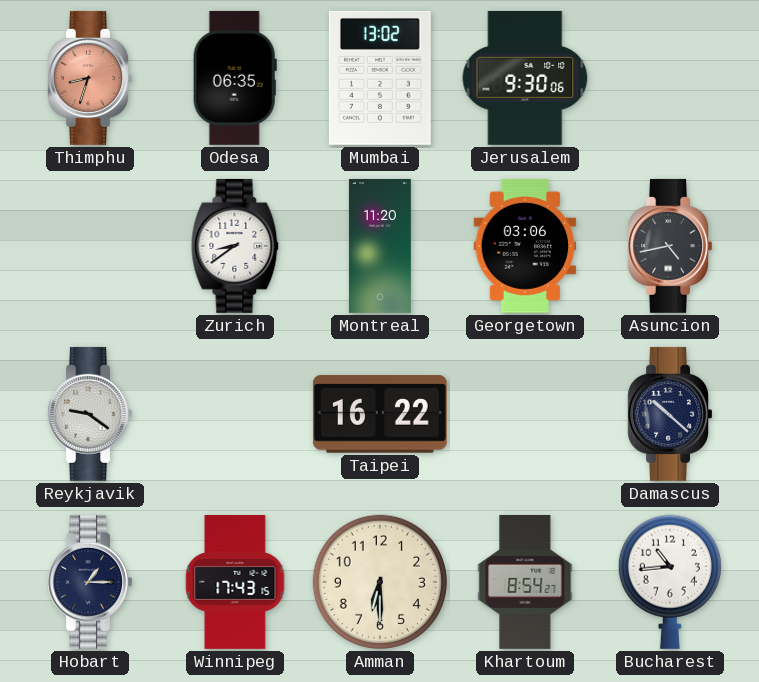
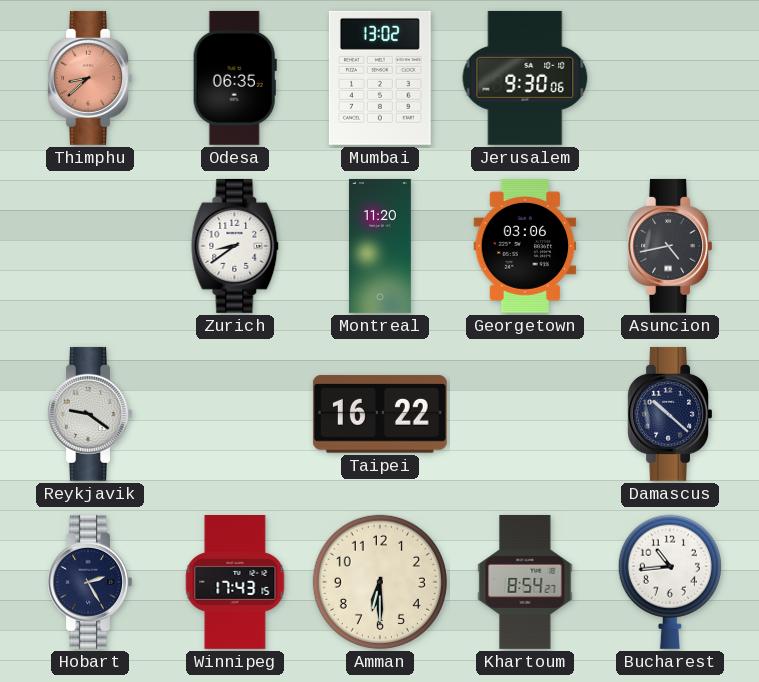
Thimphu: 8:33 -> 8:38 (90, 78)
Hobart: 1:15 -> 2:25 (90, 582)
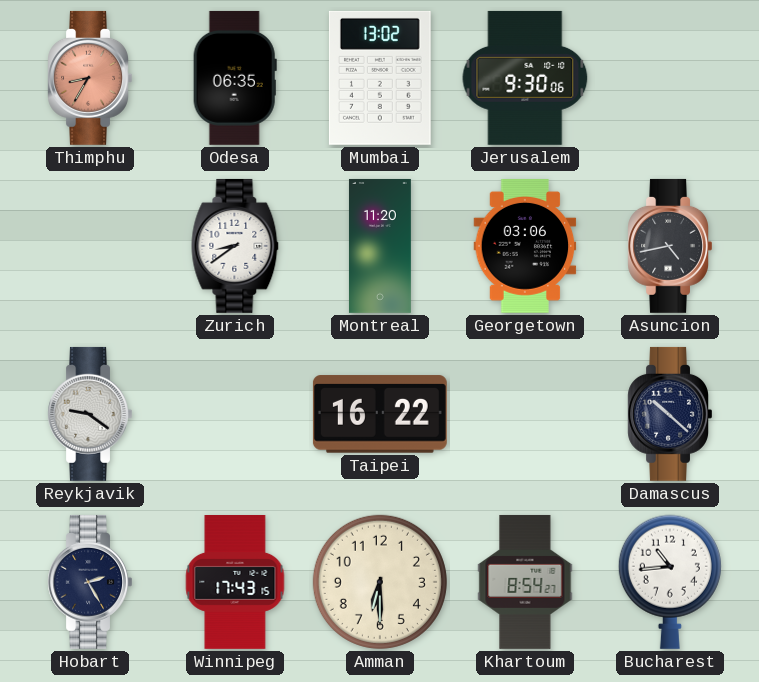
Thimphu: 8:38 -> 8:35 (90, 78)
